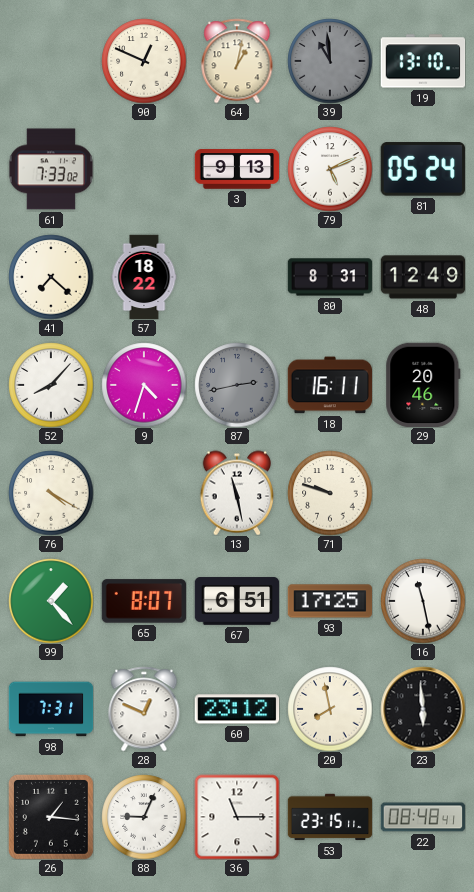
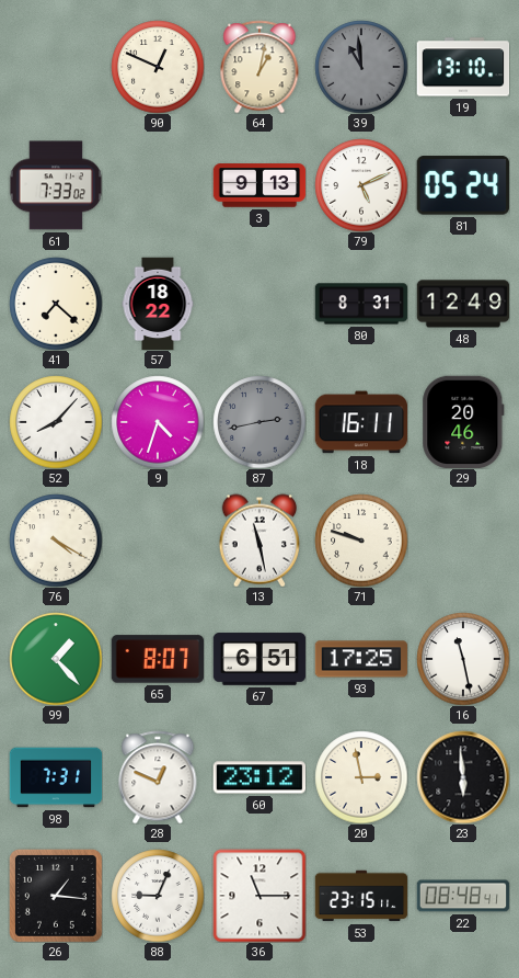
20: 7:58 -> 2:58 (361, 777)
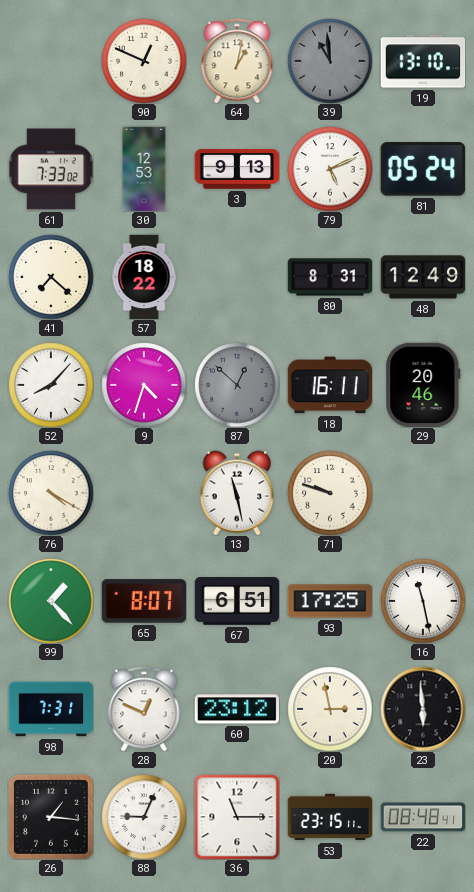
30: none -> 12:53 (144, 169)
87: 2:43 -> 12:52 (237, 385)
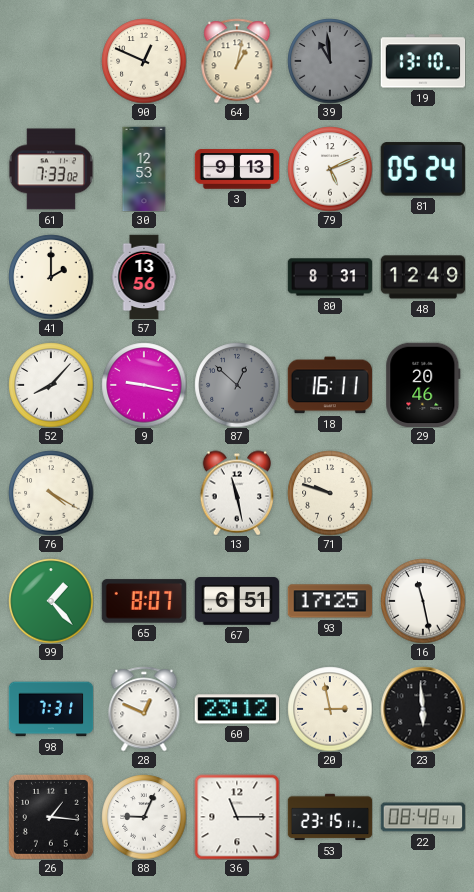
41: 7:22 -> 2:00 (51, 277)
57: 18:22 -> 13:56 (144, 277)
9: 4:33 -> 9:17 (144, 385)
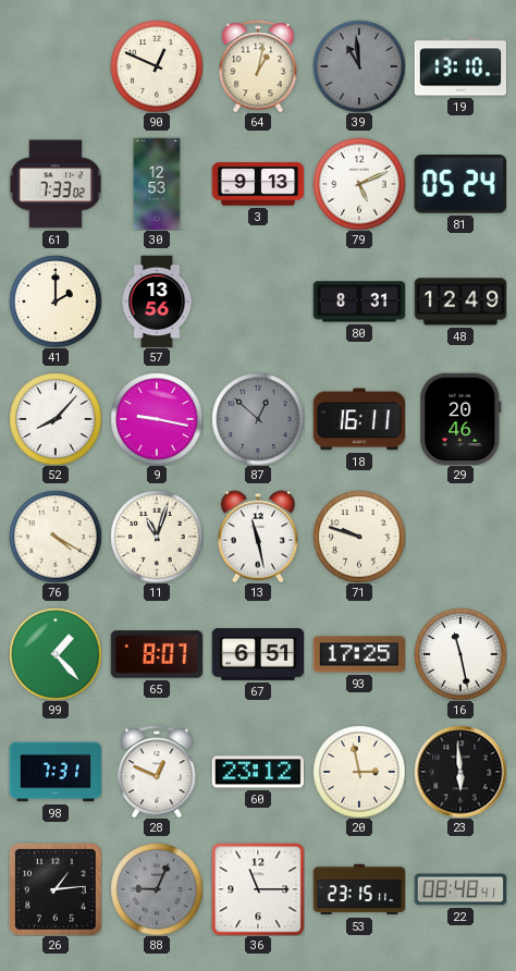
11: none -> 11:03 (157, 537)
26: 1:16 -> 1:14 (56, 889)
88 dial: white -> grey (157, 889)
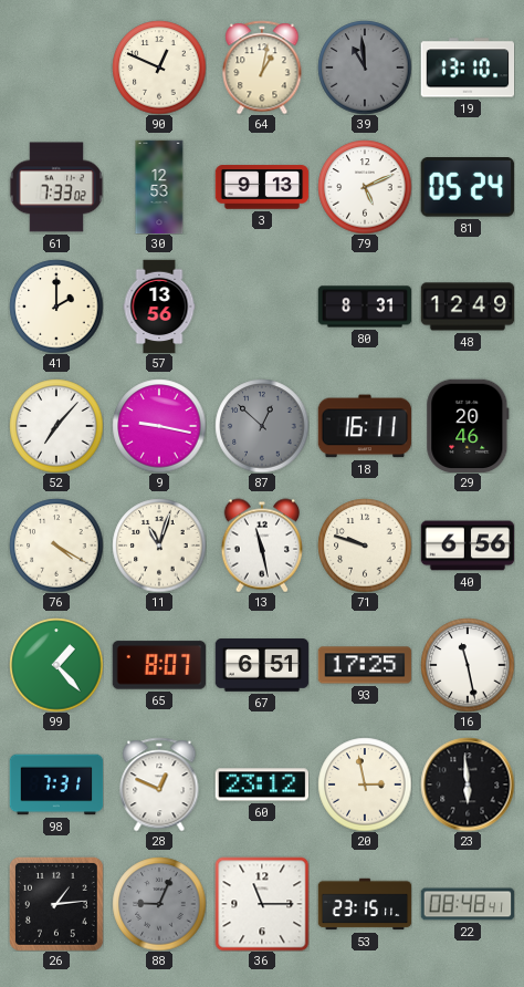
52: 8:07 -> 7:07 (56, 426)
40: none -> 6:56 (468, 546)
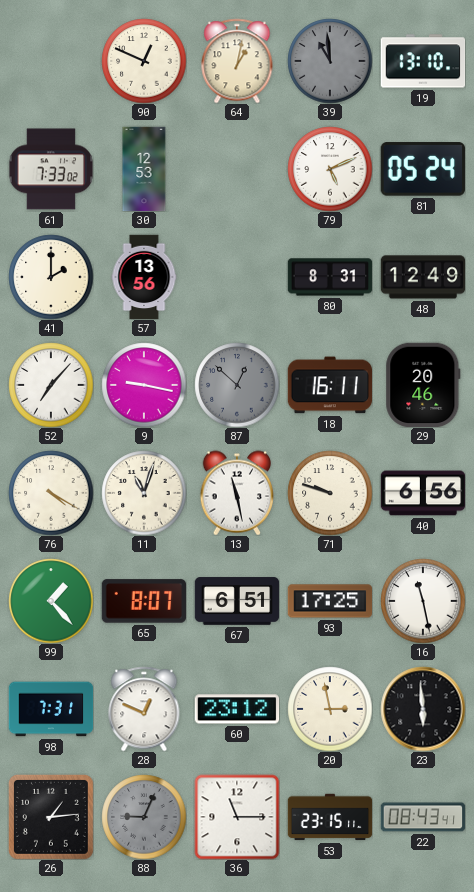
3: 9:13 -> none (262, 187)
22: 08:48 -> 08:43 (423, 817)
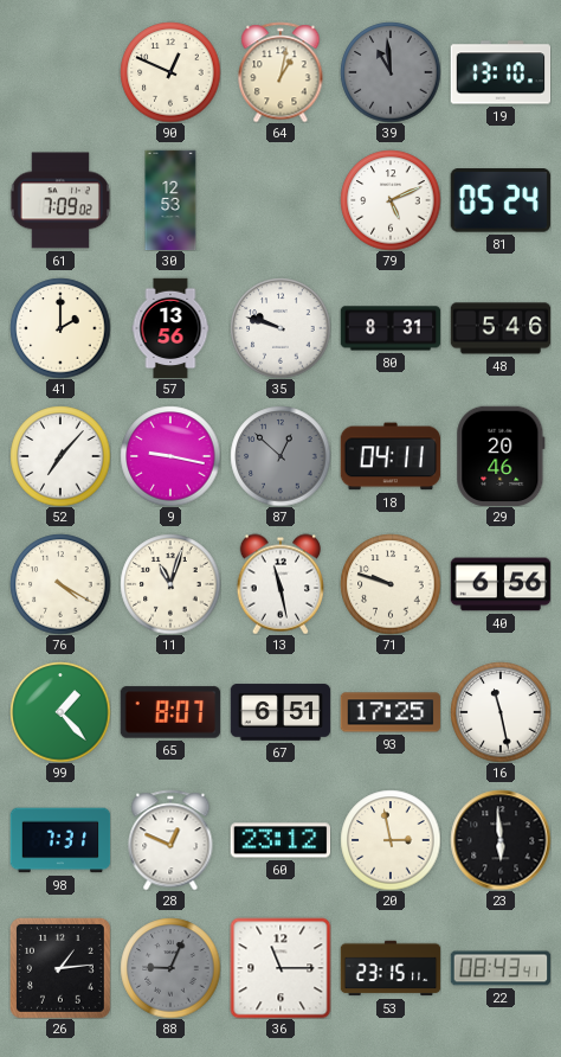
61: 7:33 -> 7:09 (60, 200)
35: none -> 9:48 (280, 328)
48: 12:49 -> 5:46 (501, 328)
18: 16:11 -> 04:11 (391, 456)
